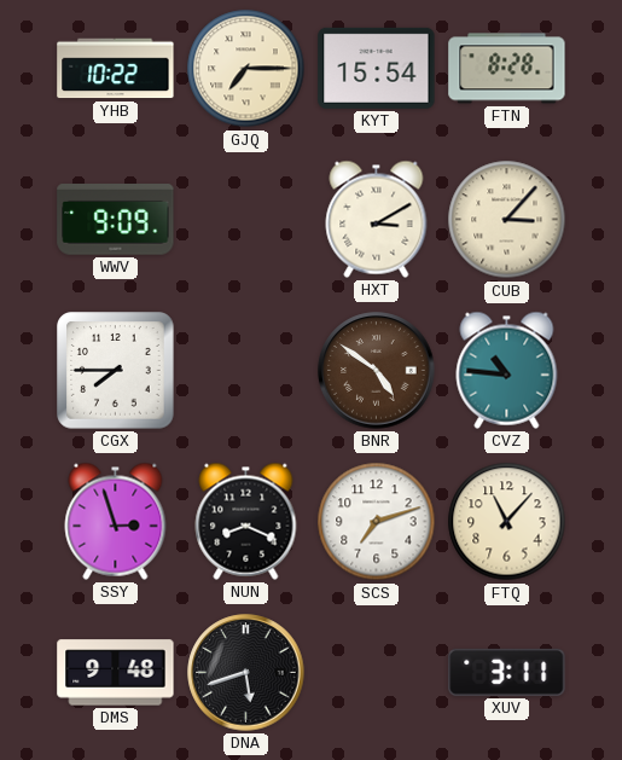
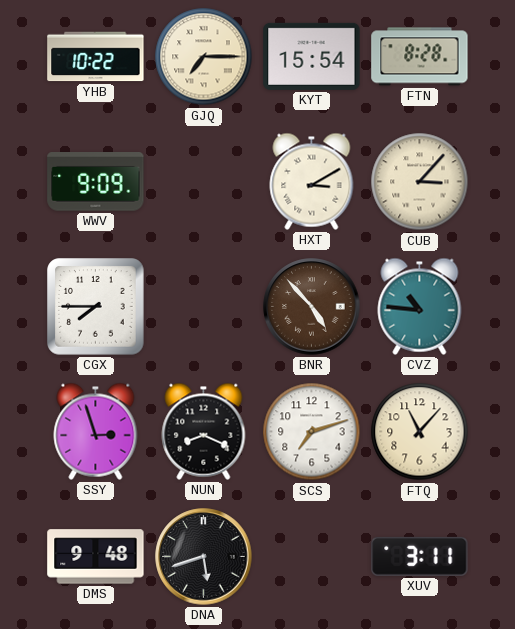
BNR: 4:51 -> 4:53 (312, 307)
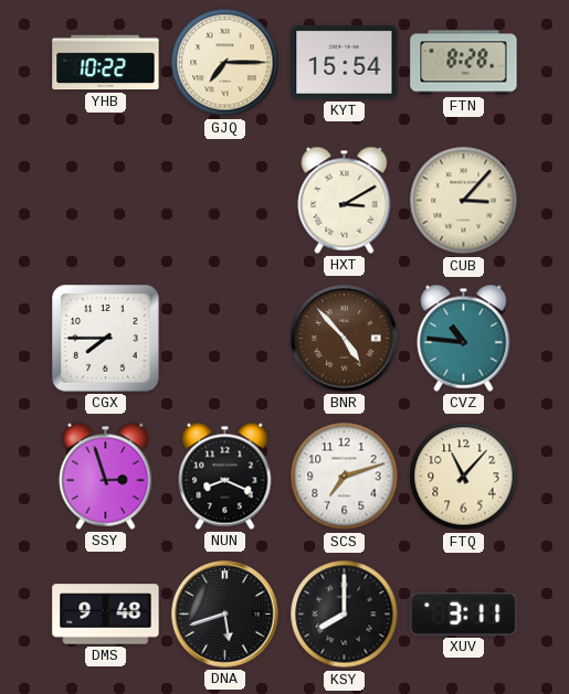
WWV: 9:09 -> none (96, 182)
KSY: none -> 8:00 (345, 615)
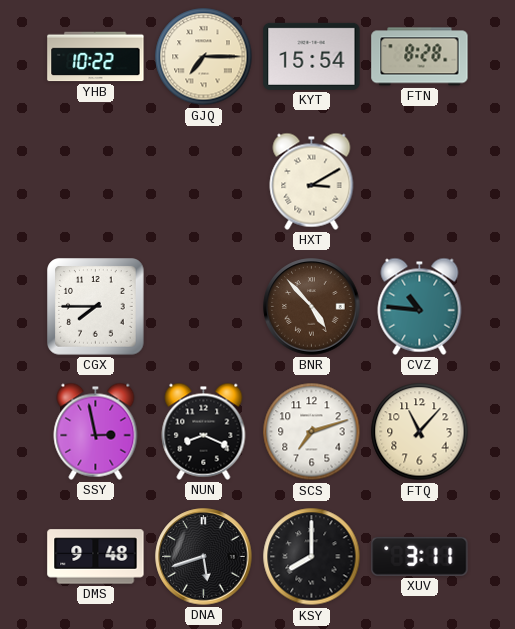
CUB: 3:07 -> none (464, 201)
SSY: 2:57 -> 2:58 (96, 431)
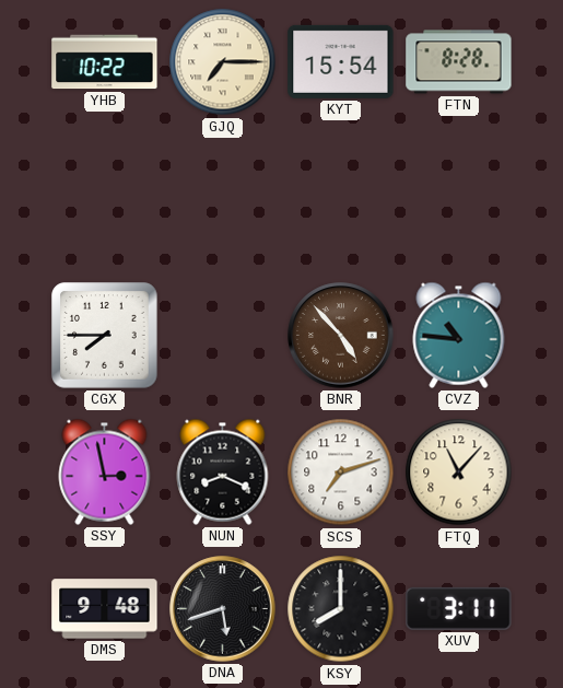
HXT: 3:10 -> none (312, 181)
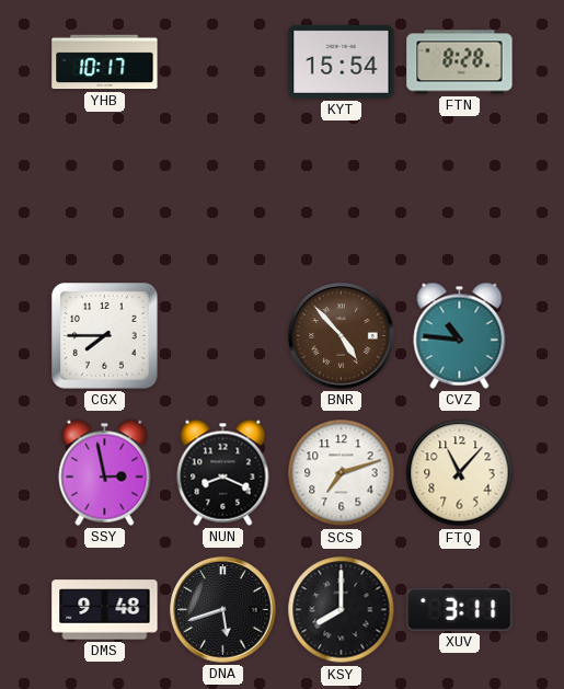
YHB: 10:22 -> 10:17 (105, 62)
GJQ: 7:15 -> none (223, 62)
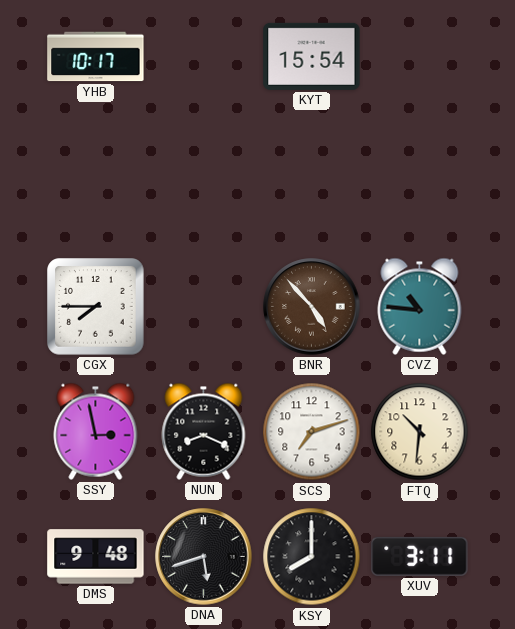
FTN: 8:28 -> none (460, 62)
FTQ: 11:07 -> 10:31 (420, 432)
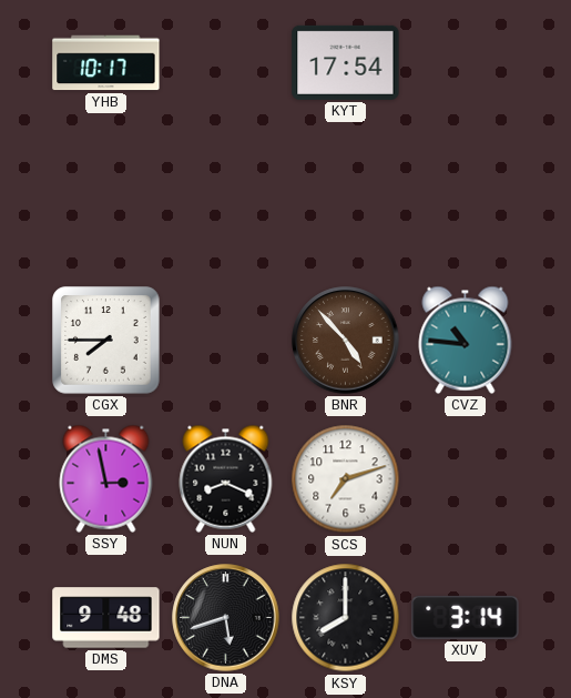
KYT: 15:54 -> 17:54 (346, 62)
FTQ: 10:31 -> none (420, 432)
XUV: 3:11 -> 3:14 (466, 617)
